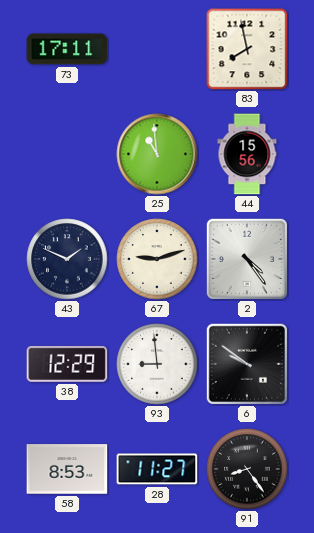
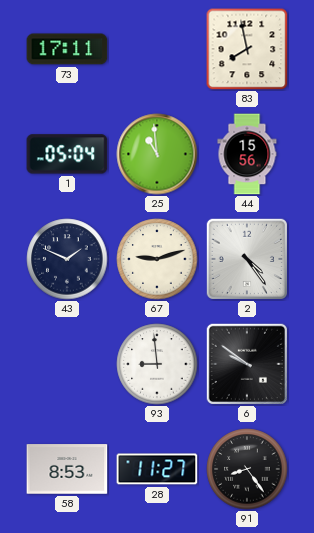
1: none -> 05:04 (67, 154)
38: 12:29 -> none (67, 364)
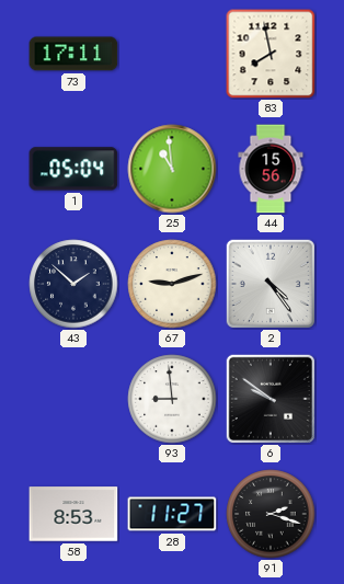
43: 1:49 -> 1:52 (73, 284)
91: 8:24 -> 2:18 (271, 514)
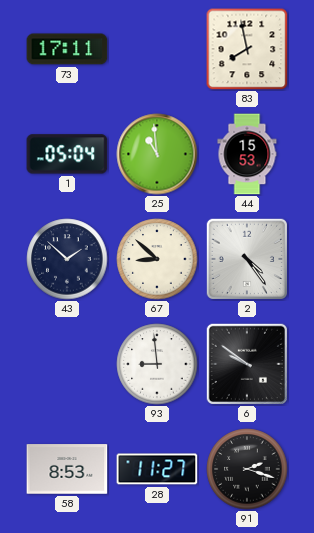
44: 15:56 -> 15:53 (247, 154)
67: 9:12 -> 8:52 (157, 259)
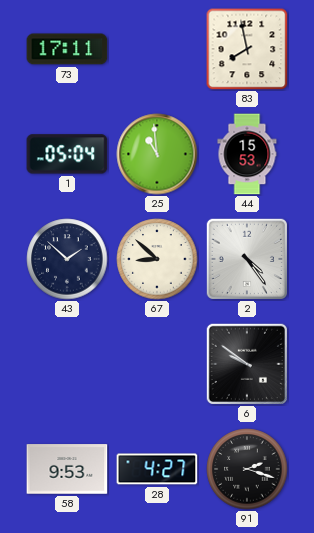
93: 8:59 -> none (157, 364)
58: 8:53 -> 9:53 (67, 469)
28: 11:27 -> 4:27 (157, 469)
